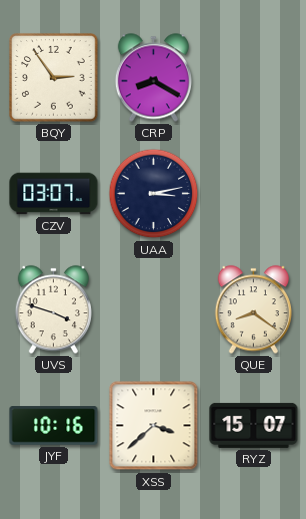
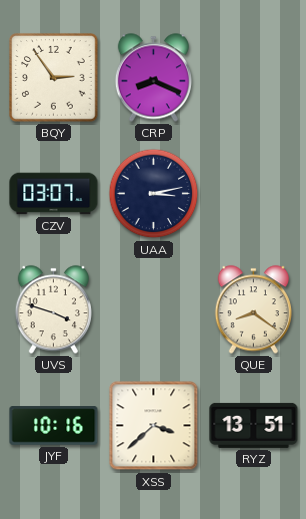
CRP: 8:20 -> 8:19 (153, 78)
RYZ: 15:07 -> 13:51 (254, 425)
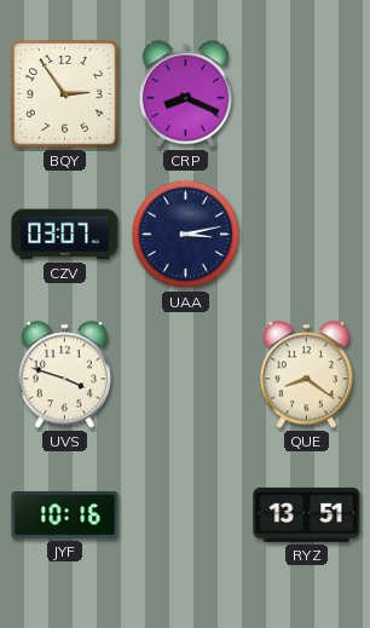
XSS: 3:38 -> none (154, 426)
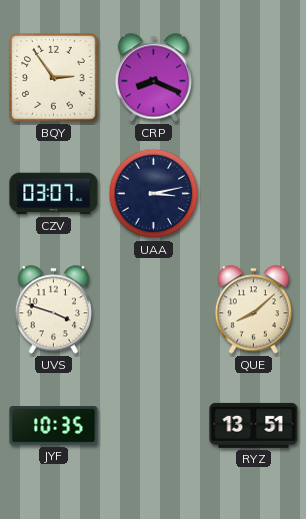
QUE: 8:21 -> 8:08 (253, 310)
JYF: 10:16 -> 10:35 (54, 426)
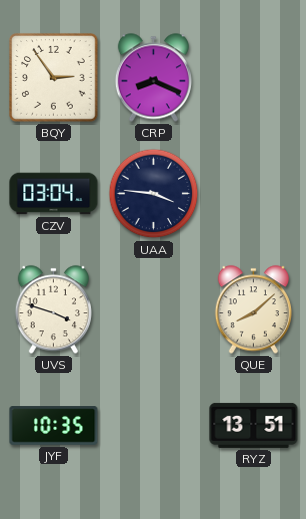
CZV: 03:07 -> 03:04 (54, 194)
UAA: 3:13 -> 3:46 (154, 194)
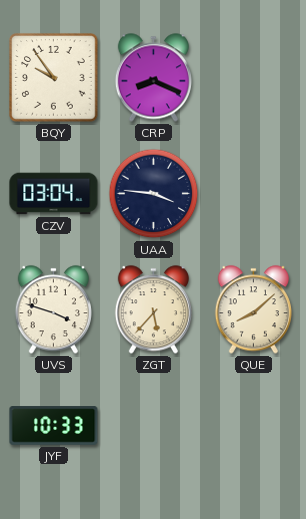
BQY: 2:54 -> 9:54 (54, 78)
ZGT: none -> 5:37 (153, 310)
JYF: 10:35 -> 10:33 (54, 426)
RYZ: 13:51 -> none (254, 425)
